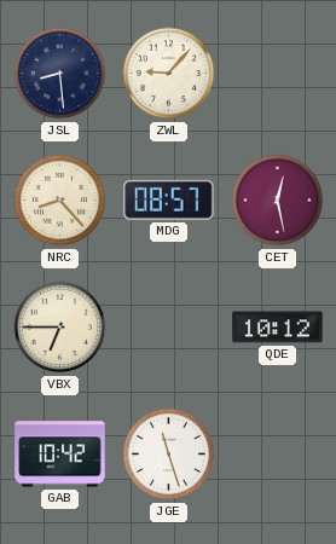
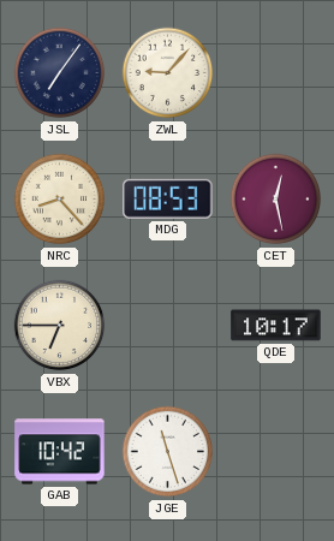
JSL: 8:29 -> 7:06 (60, 73)
MDG: 08:57 -> 08:53 (168, 198)
QDE: 10:12 -> 10:17 (276, 326)
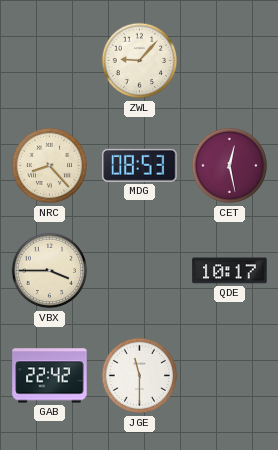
JSL: 7:06 -> none (60, 73)
VBX: 6:45 -> 3:45 (50, 271)
GAB: 10:42 -> 22:42 (50, 376)
JGE: 11:27 -> 11:30 (140, 376)
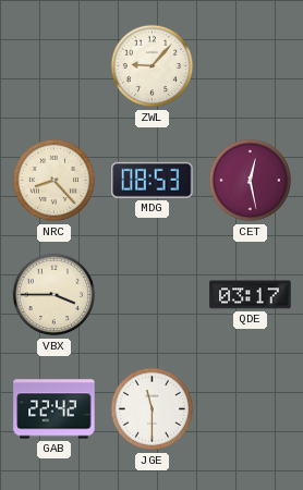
QDE: 10:17 -> 03:17 (251, 295)
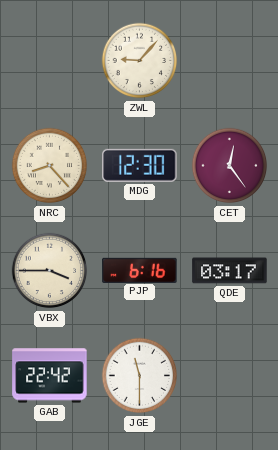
MDG: 08:53 -> 12:30 (140, 165)
CET: 12:28 -> 12:24 (230, 166)
PJP: none -> 6:16 (140, 270)
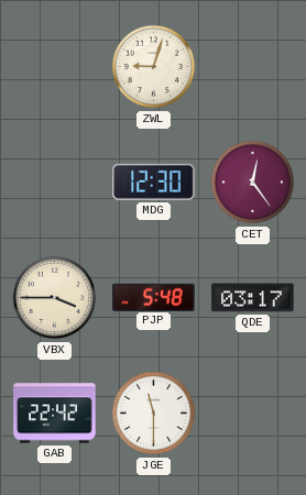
ZWL: 9:07 -> 9:03 (154, 67)
NRC: 8:23 -> none (50, 166)
PJP: 6:16 -> 5:48 (154, 297)
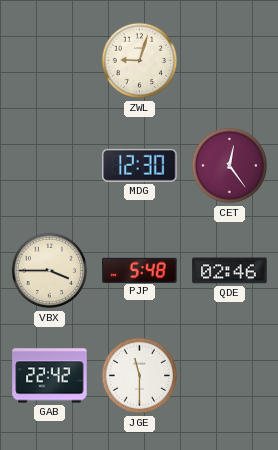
QDE: 03:17 -> 02:46 (230, 271)
